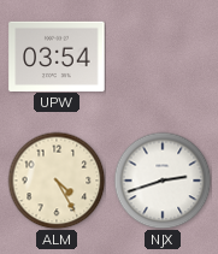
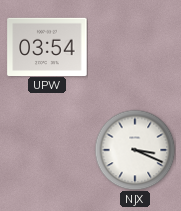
ALM: 4:25 -> none (57, 181)
NJX: 2:42 -> 3:19 (135, 150)
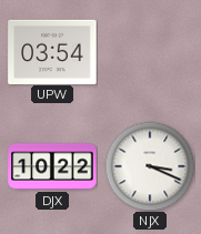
DJX: none -> 10:22 (52, 166)
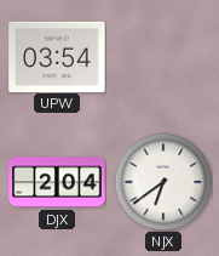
DJX: 10:22 -> 2:04 (57, 182)
NJX: 3:19 -> 6:39 (163, 182)
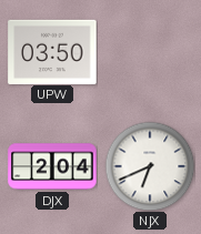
UPW: 03:54 -> 03:50 (52, 51)
NJX: 6:39 -> 6:41 (150, 166)
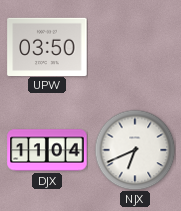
DJX: 2:04 -> 11:04 (47, 150)
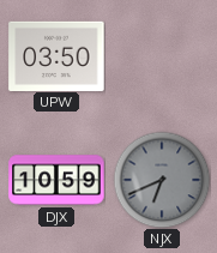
DJX: 11:04 -> 10:59 (56, 180)
NJX dial: white -> grey (162, 180)
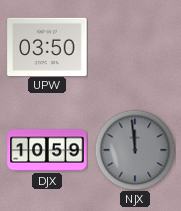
NJX: 6:41 -> 11:59 (135, 150)
